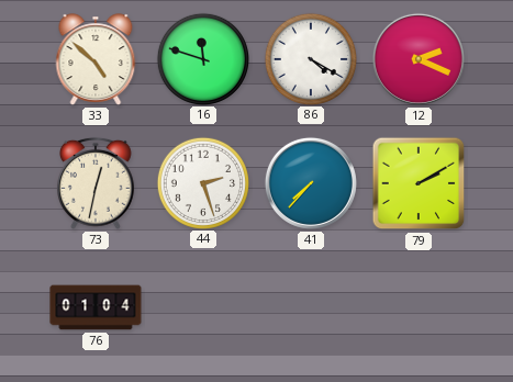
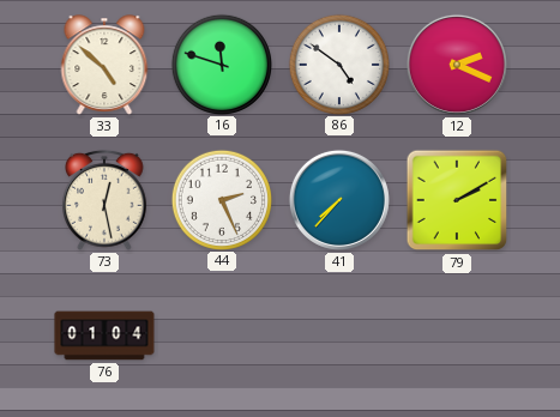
86: 4:20 -> 4:51 (338, 64)
73: 12:32 -> 12:28 (106, 200)
44: 2:27 -> 2:26 (221, 199)
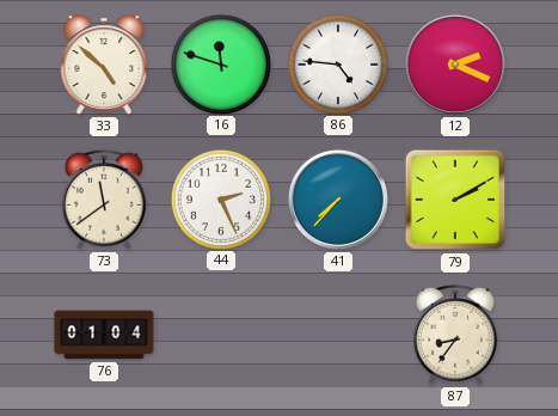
86: 4:51 -> 4:46 (337, 63)
73: 12:28 -> 11:39 (105, 200)
87: none -> 8:36 (456, 335)
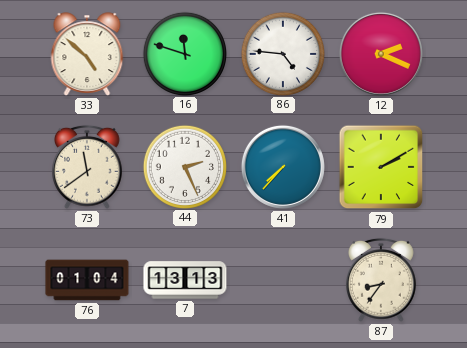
7: none -> 13:13 (185, 280)
